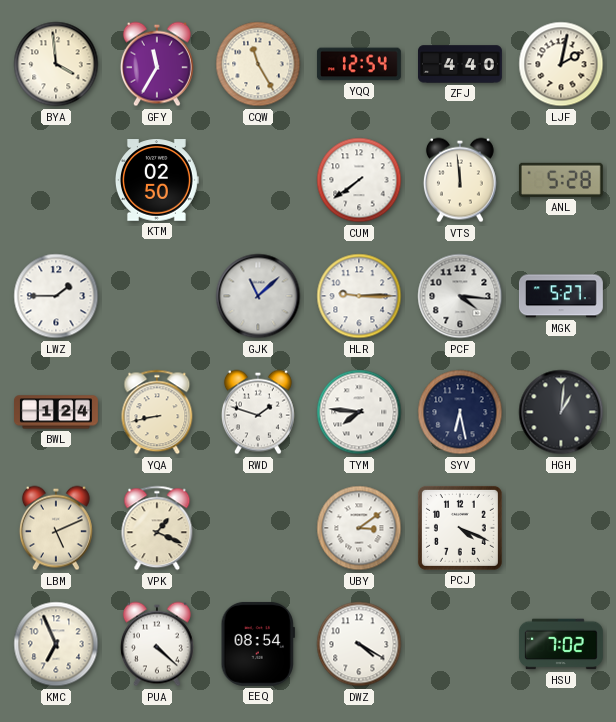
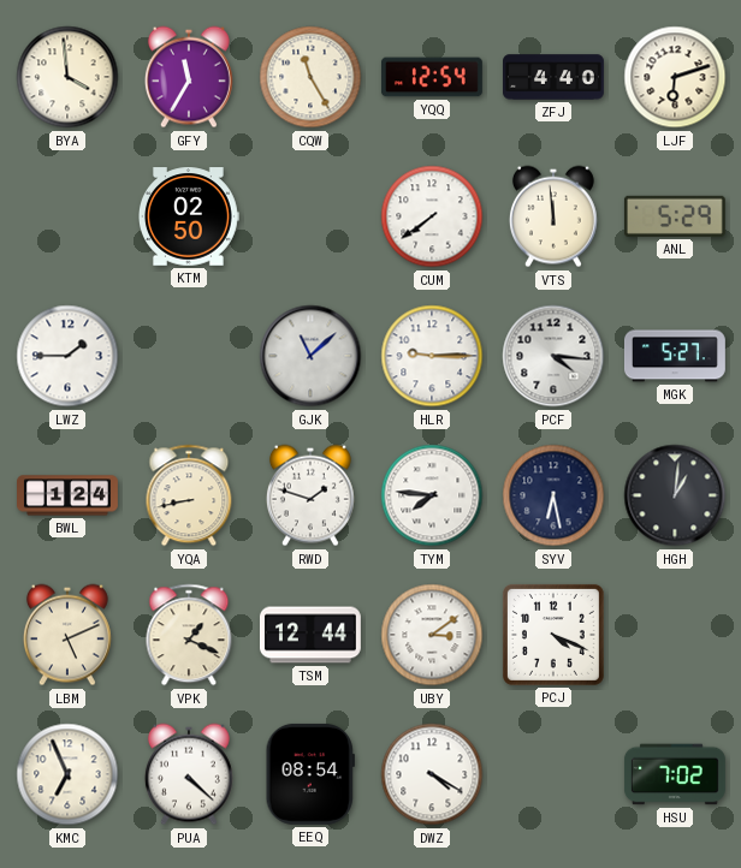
LJF: 2:02 -> 6:12 (675, 77)
ANL: 5:28 -> 5:29 (675, 216)
TSM: none -> 12:44 (310, 635)
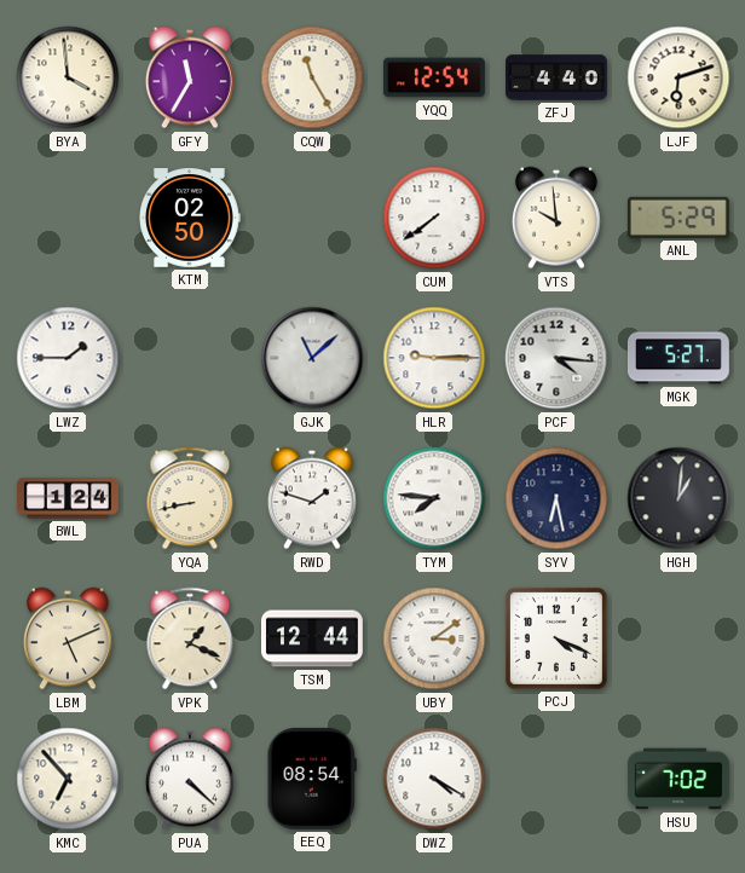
VTS: 11:59 -> 9:59 (556, 218)
KMC: 6:56 -> 6:53 (68, 779)
